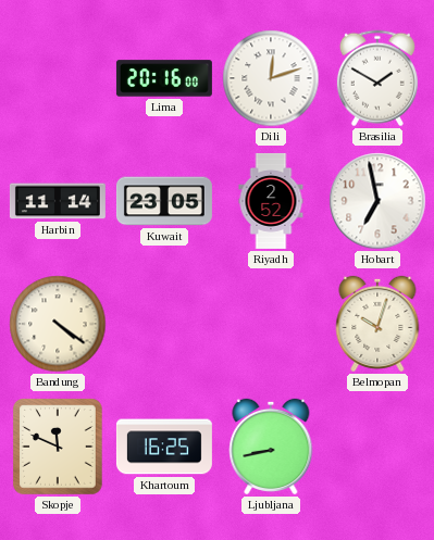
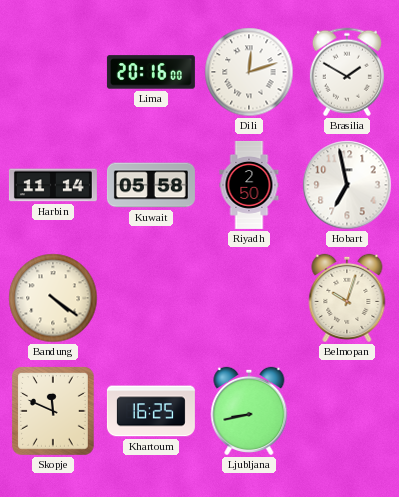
Kuwait: 23:05 -> 05:58 (151, 185)
Riyadh: 2:52 -> 2:50 (249, 185)
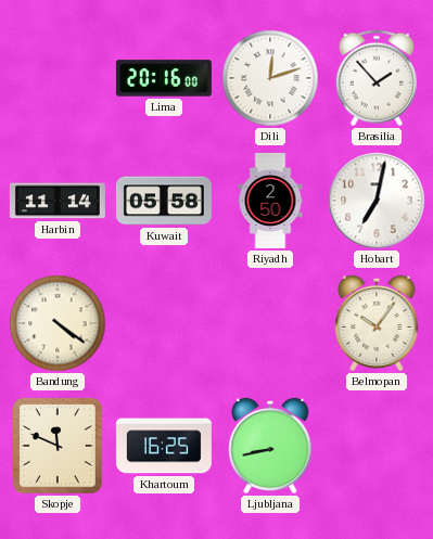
Brasilia: 1:50 -> 1:53 (377, 78)
Hobart: 6:58 -> 7:02 (377, 201)
Belmopan: 10:03 -> 10:06 (377, 323)
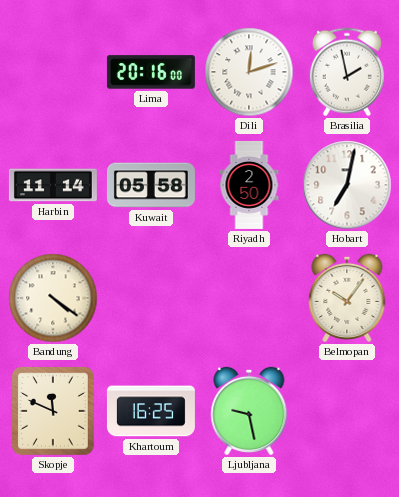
Brasilia: 1:53 -> 1:58 (347, 72)
Ljubljana: 8:43 -> 9:28 (249, 411)
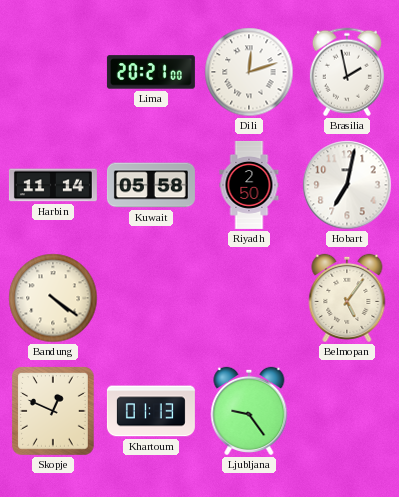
Lima: 20:16 -> 20:21 (151, 72)
Belmopan: 10:06 -> 5:06 (347, 298)
Skopje: 11:49 -> 12:49 (54, 412)
Khartoum: 16:25 -> 01:13 (151, 411)
Ljubljana: 9:28 -> 9:24 (249, 411)
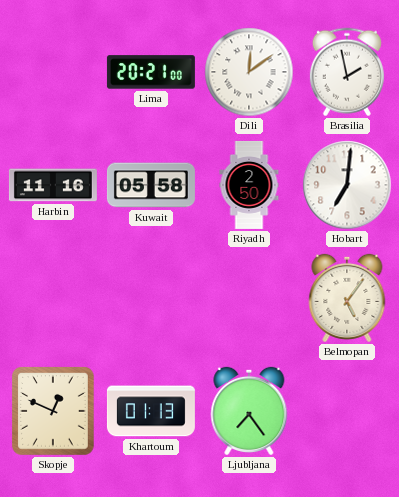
Dili: 12:12 -> 12:09 (249, 72)
Harbin: 11:14 -> 11:16 (53, 185)
Hobart: 7:02 -> 7:01 (347, 185)
Bandung: 4:21 -> none (53, 298)
Ljubljana: 9:24 -> 7:24 (249, 411)
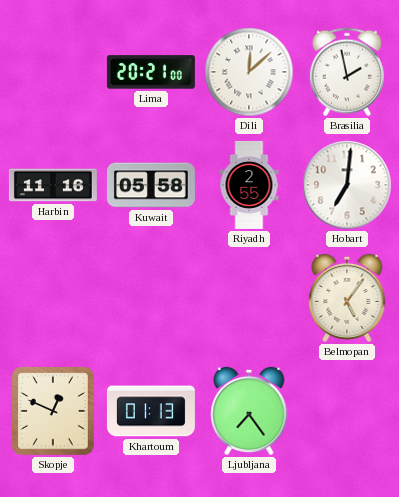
Dili: 12:09 -> 12:08 (249, 72)
Riyadh: 2:50 -> 2:55 (249, 185)
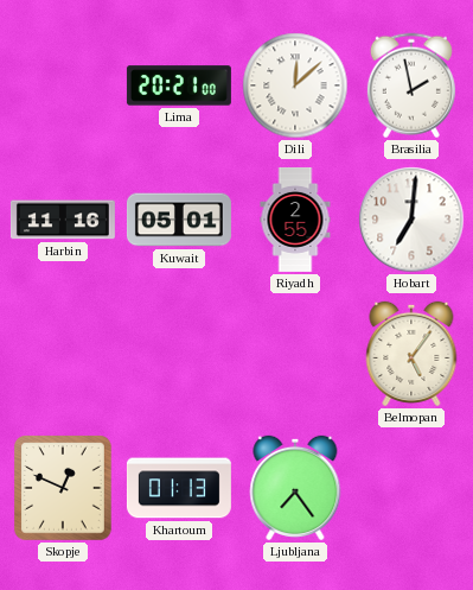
Kuwait: 05:58 -> 05:01 (179, 220)
